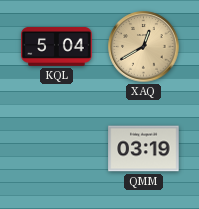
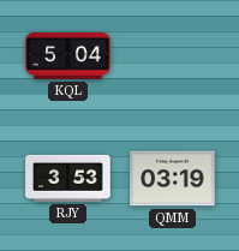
XAQ: 12:40 -> none (144, 47)
RJY: none -> 3:53 (68, 178)
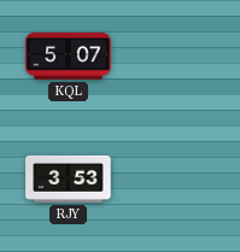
KQL: 5:04 -> 5:07 (69, 55)
QMM: 03:19 -> none (173, 179)
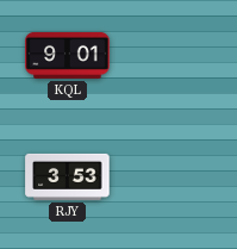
KQL: 5:07 -> 9:01 (68, 55)
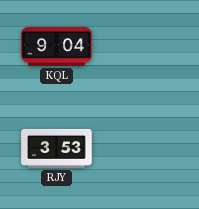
KQL: 9:01 -> 9:04 (57, 46)
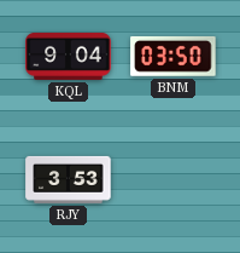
BNM: none -> 03:50 (174, 57)
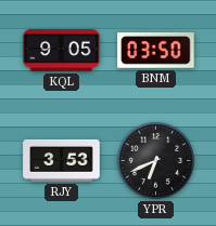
KQL: 9:04 -> 9:05 (62, 50)
YPR: none -> 6:41 (155, 160)
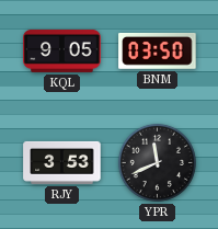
YPR: 6:41 -> 11:41 (157, 162)
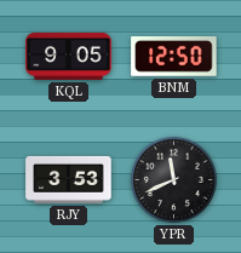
BNM: 03:50 -> 12:50 (174, 57)
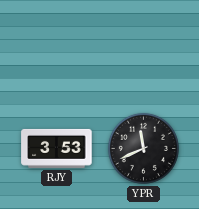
KQL: 9:05 -> none (69, 56)
BNM: 12:50 -> none (174, 57)
